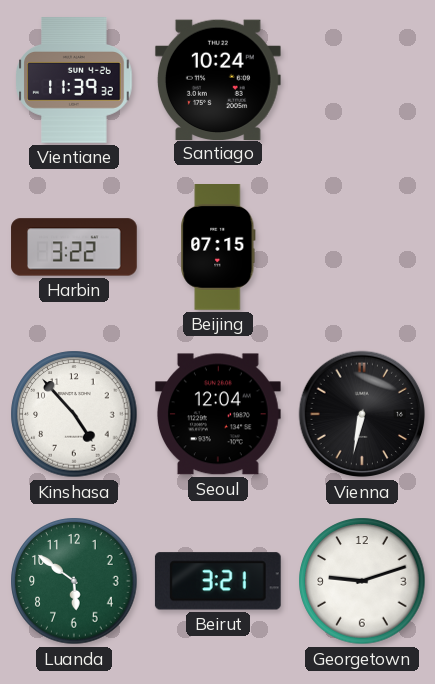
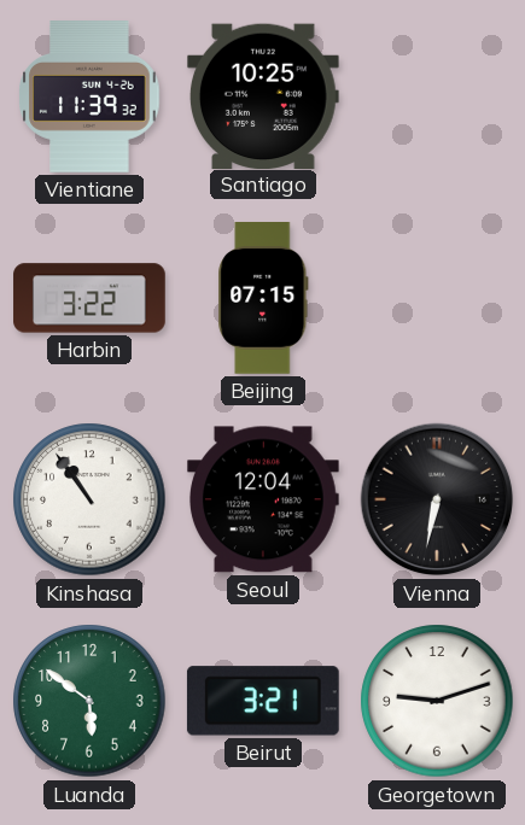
Santiago: 10:24 -> 10:25 (263, 95)
Kinshasa: 4:53 -> 10:54 (89, 499)
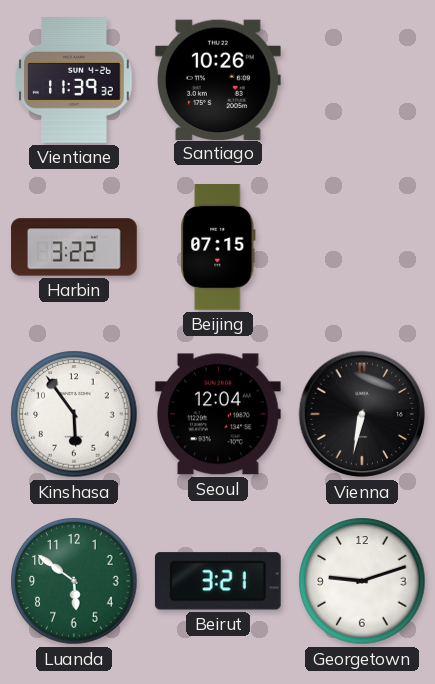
Santiago: 10:25 -> 10:26 (218, 79)
Kinshasa: 10:54 -> 5:54 (74, 414)
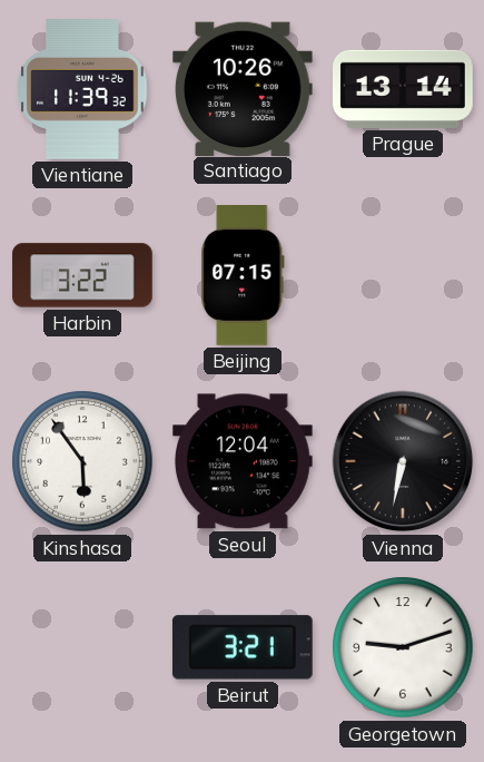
Prague: none -> 13:14 (403, 89)
Luanda: 5:51 -> none (74, 581)
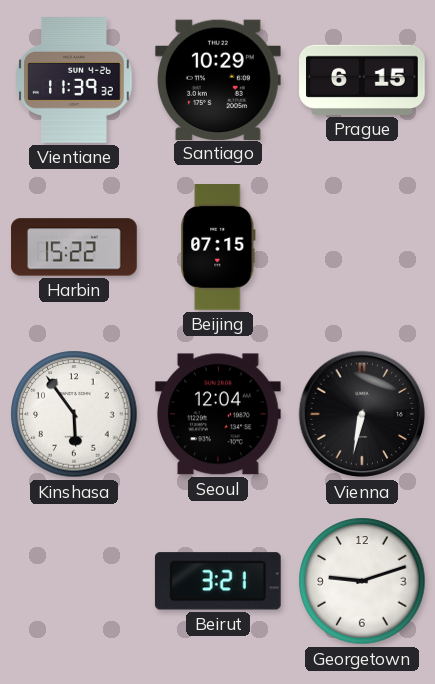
Santiago: 10:26 -> 10:29 (218, 79)
Prague: 13:14 -> 6:15 (362, 80)
Harbin: 3:22 -> 15:22 (74, 247)
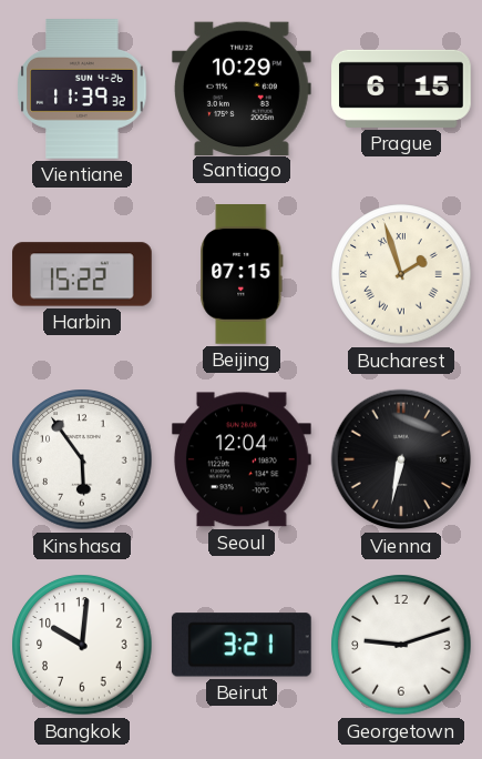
Bucharest: none -> 1:57 (401, 274)
Bangkok: none -> 10:01 (82, 645)
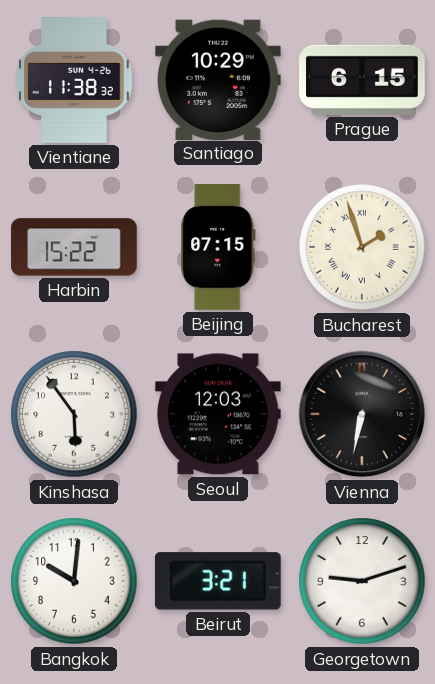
Vientiane: 11:39 -> 11:38 (74, 80)
Seoul: 12:04 -> 12:03 (218, 414)
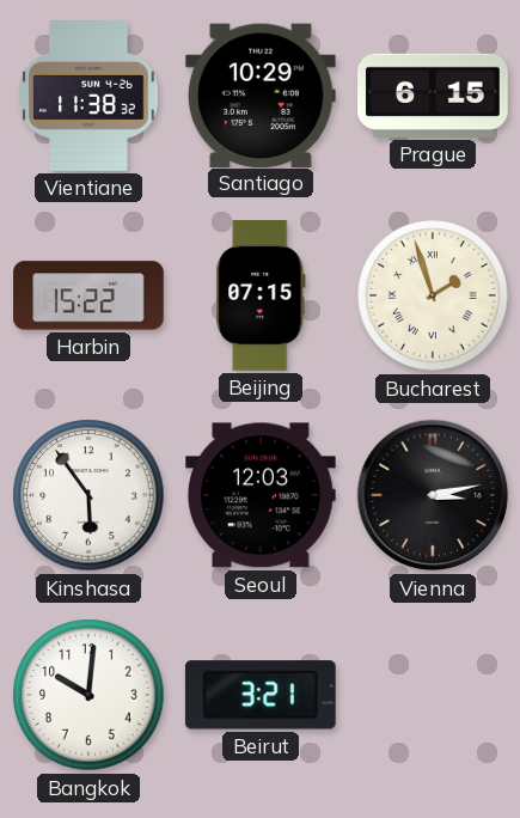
Vienna: 6:32 -> 3:13 (433, 495)
Georgetown: 9:12 -> none (362, 581)
